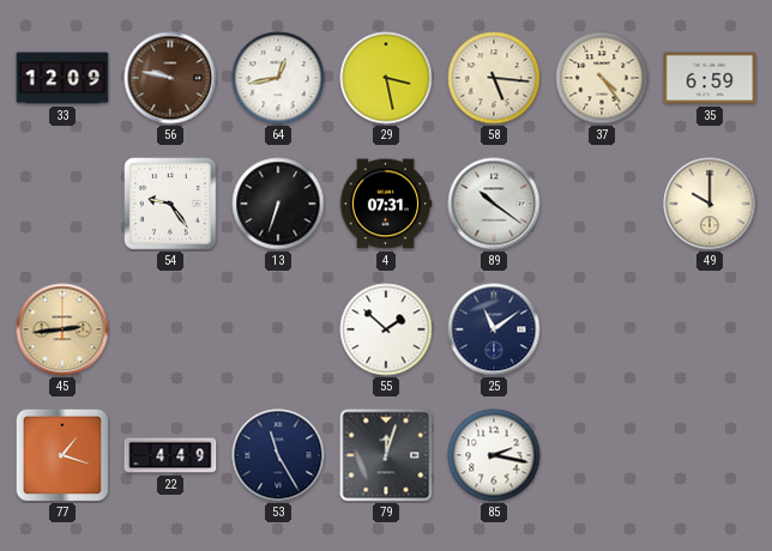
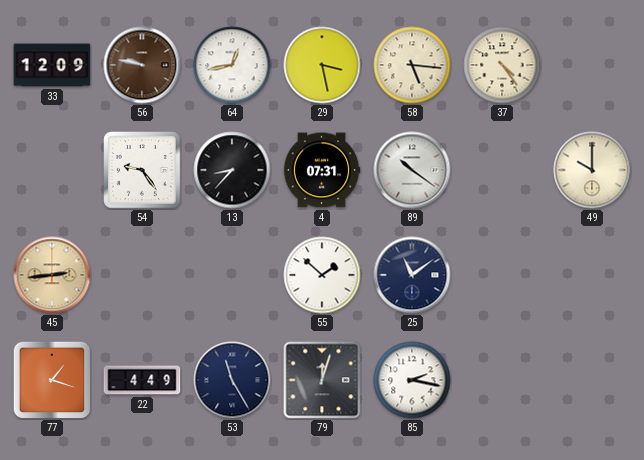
35: 6:59 -> none (710, 78)
13: 6:33 -> 8:37 (232, 170)
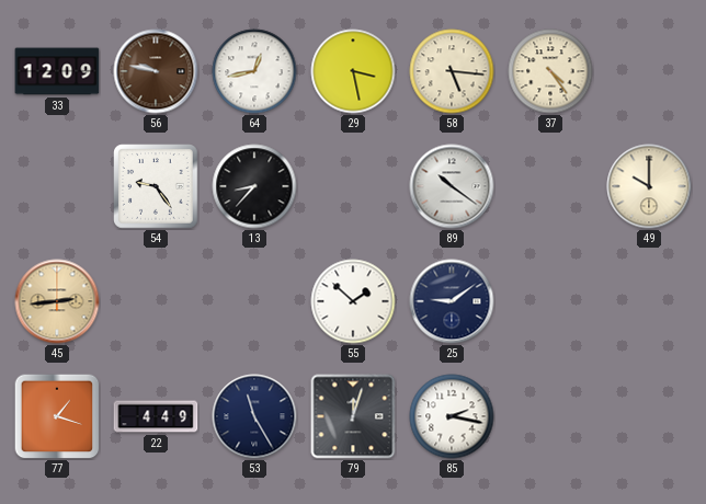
4: 07:31 -> none (322, 170)
25: 11:09 -> 9:09 (452, 301)
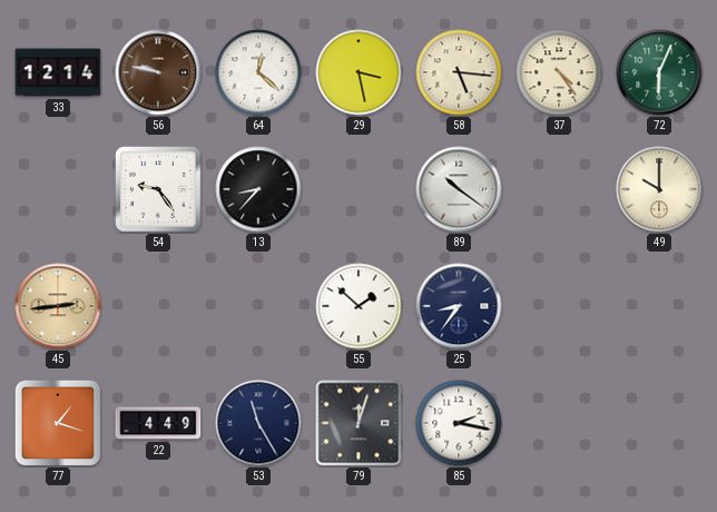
33: 12:09 -> 12:14 (58, 72)
64: 12:43 -> 12:22 (258, 72)
72: none -> 6:04 (659, 72)
25: 9:09 -> 8:36 (459, 306)
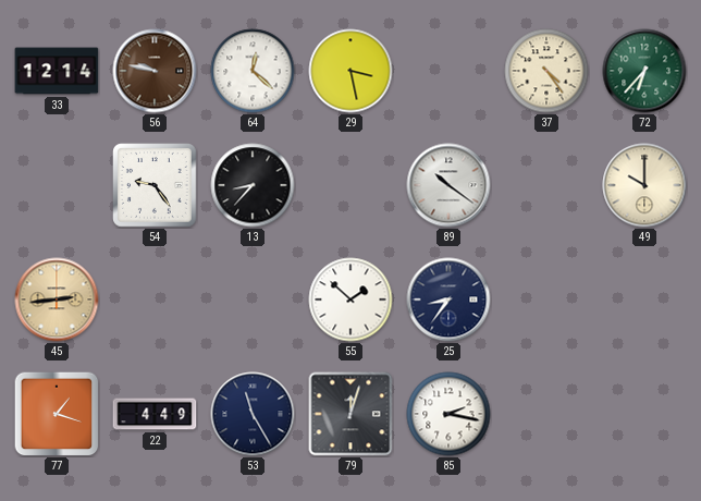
58: 5:16 -> none (459, 72)
72: 6:04 -> 6:37 (644, 71)
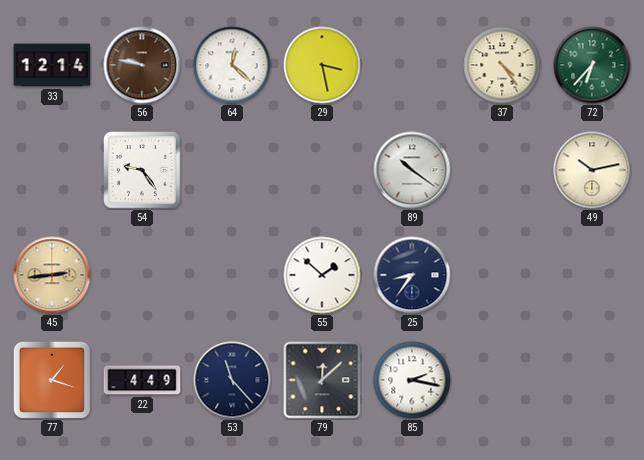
13: 8:37 -> none (253, 185)
49: 10:00 -> 10:13 (592, 170)
53: 11:25 -> 11:23 (232, 380)
79: 12:03 -> 12:08 (322, 380)
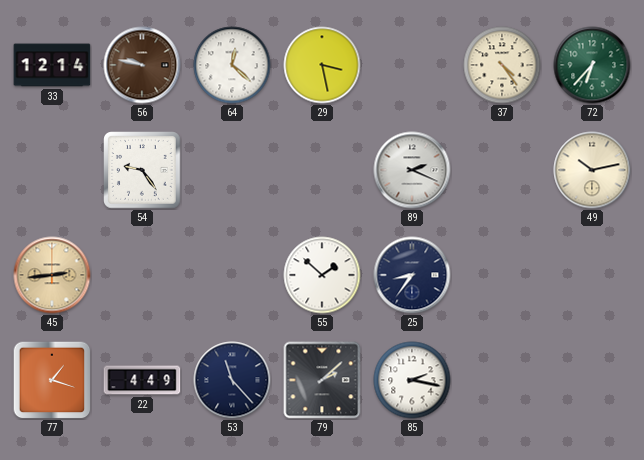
89: 10:21 -> 2:19 (412, 170)
79: 12:08 -> 2:08 (322, 380)
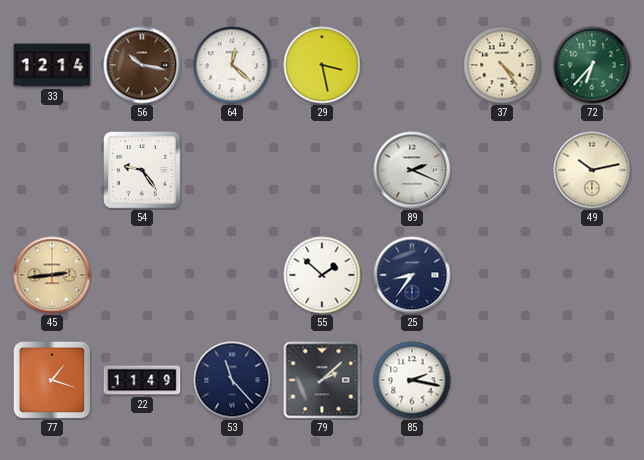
56: 9:47 -> 10:17 (142, 65)
22: 4:49 -> 11:49 (142, 380)
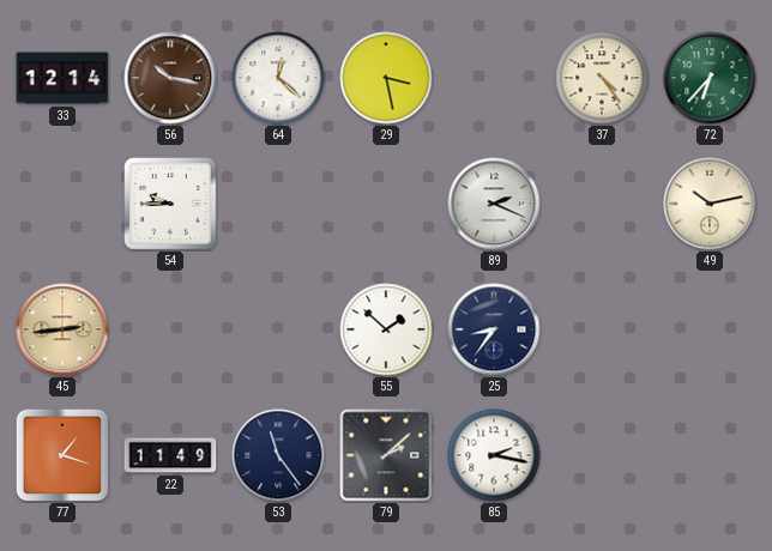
54: 9:24 -> 9:45 (170, 204)
53: 11:23 -> 11:24 (278, 455)
